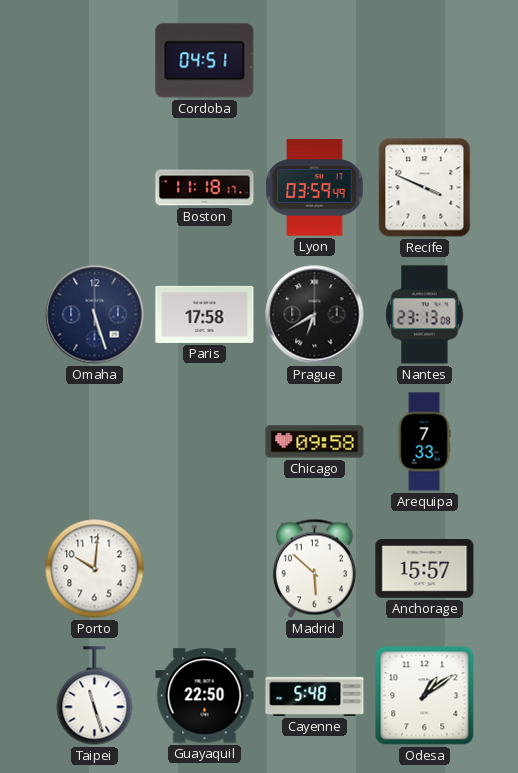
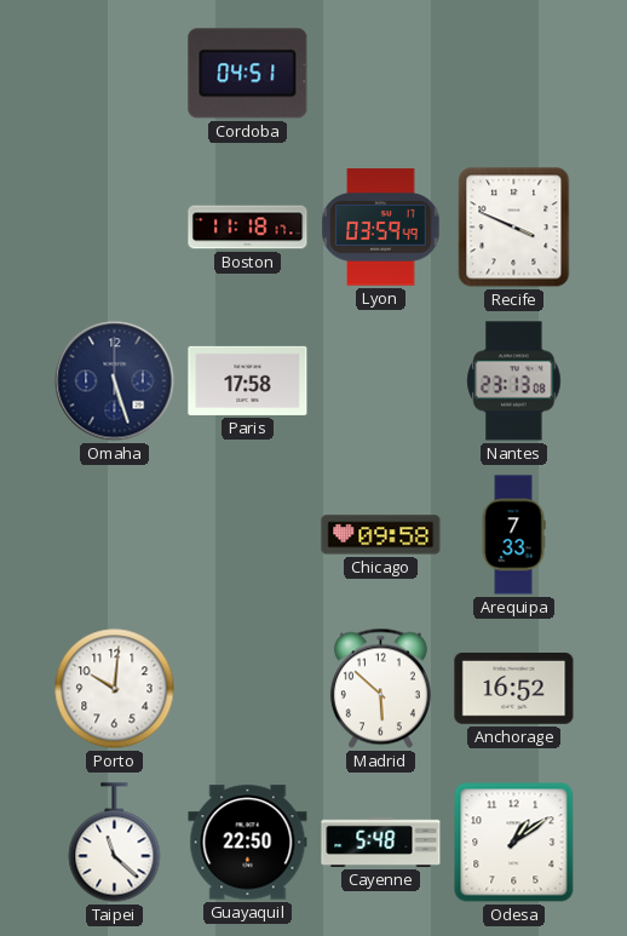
Prague: 6:40 -> none (315, 315)
Anchorage: 15:57 -> 16:52 (514, 689)
Taipei: 11:27 -> 11:22 (115, 843)
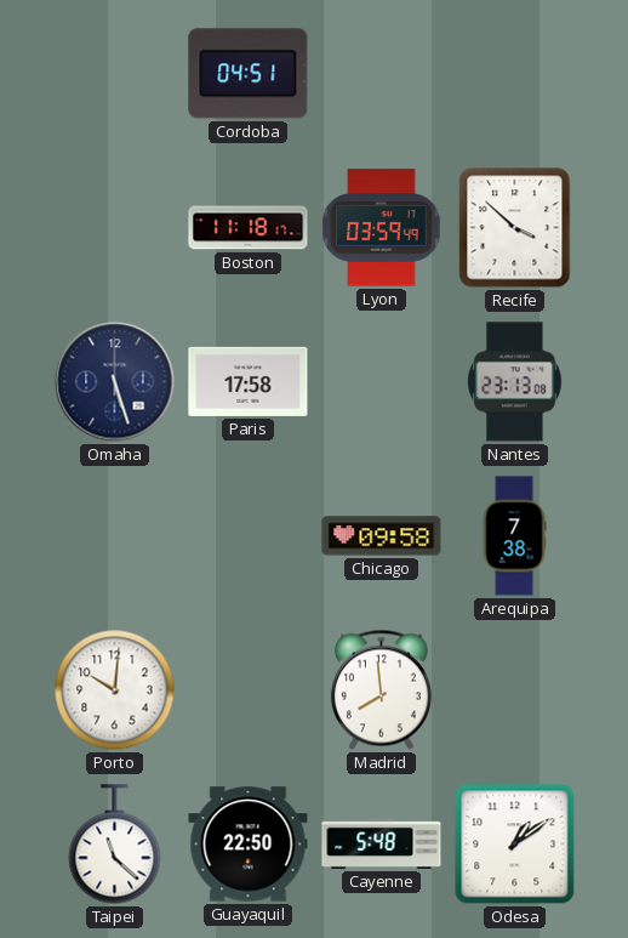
Recife: 3:49 -> 3:52 (515, 228)
Arequipa: 7:33 -> 7:38 (514, 536)
Madrid: 5:52 -> 7:59 (381, 690)
Anchorage: 16:52 -> none (514, 689)
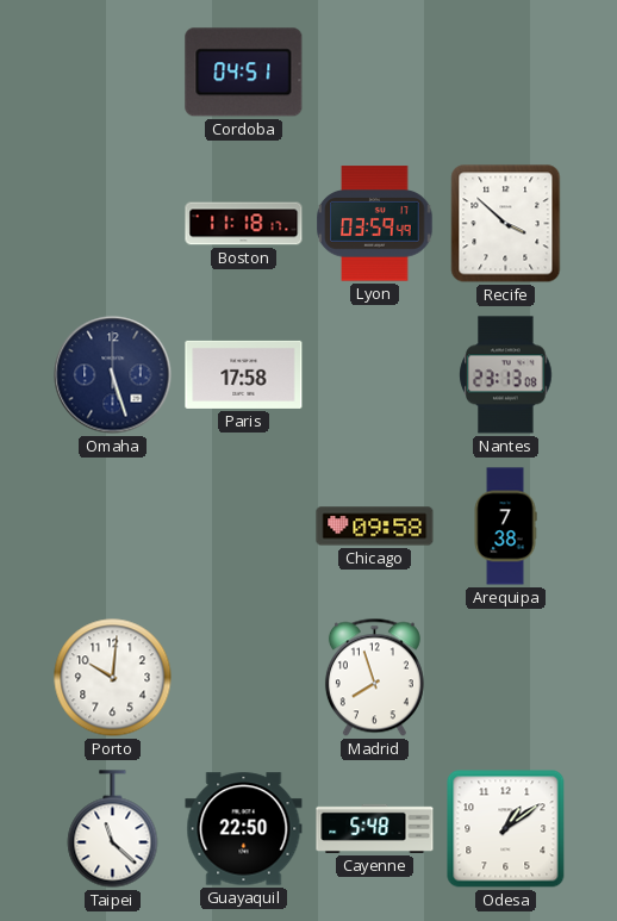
Madrid: 7:59 -> 7:57 (374, 678)
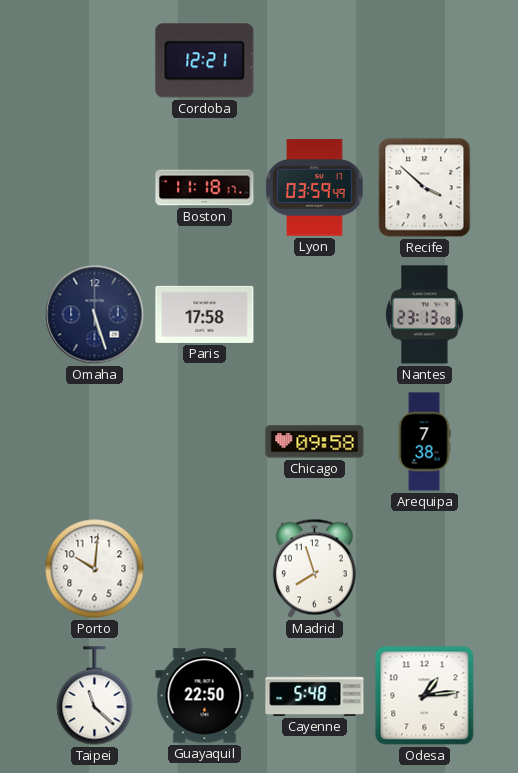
Cordoba: 04:51 -> 12:21 (205, 61)
Odesa: 1:09 -> 1:14 (425, 696)
